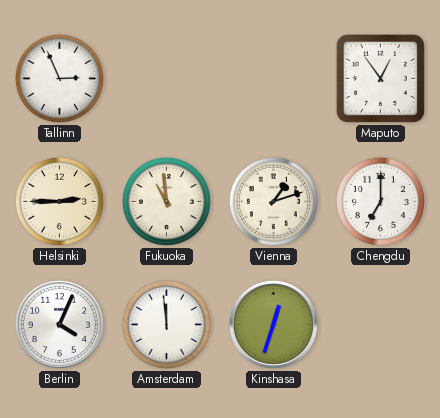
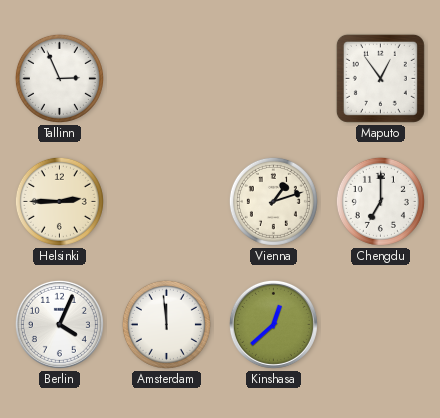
Fukuoka: 10:59 -> none (166, 201)
Kinshasa: 12:33 -> 12:38 (273, 324)
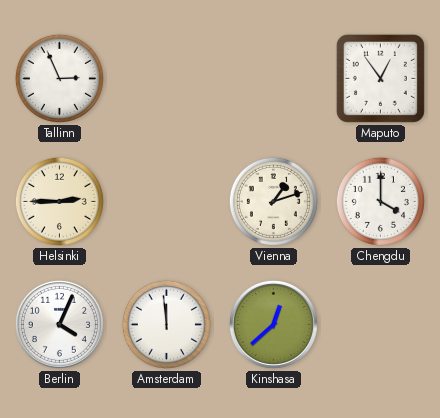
Chengdu: 7:00 -> 4:00 (380, 201)
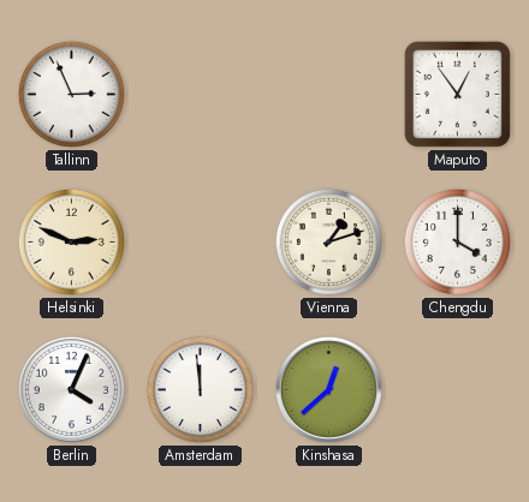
Helsinki: 2:45 -> 2:49 (71, 241)
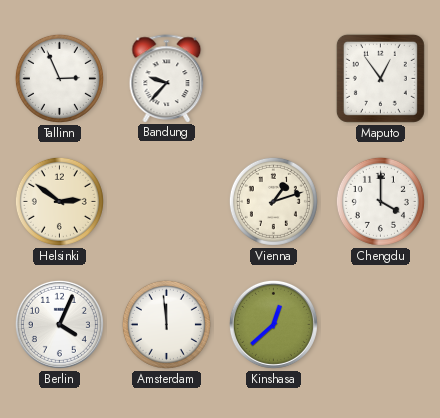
Bandung: none -> 9:37 (167, 78)
Helsinki: 2:49 -> 2:51 (59, 201)
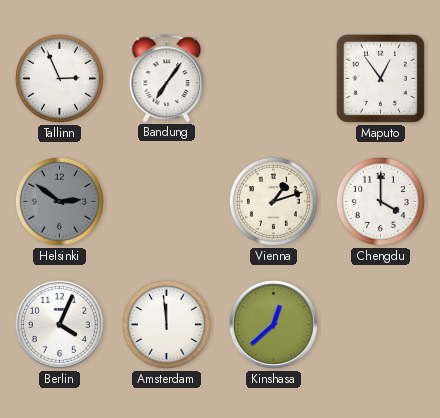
Bandung: 9:37 -> 7:06 (167, 78)
Helsinki dial: cream -> grey (59, 201)
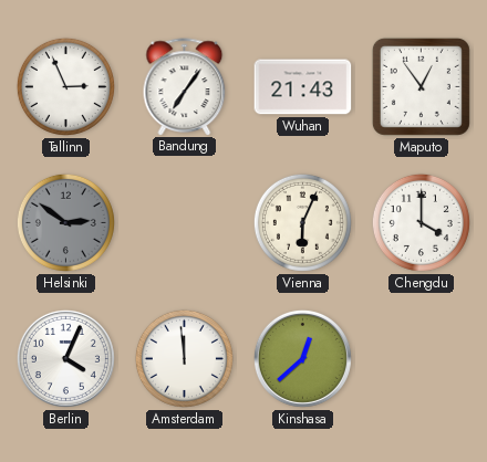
Wuhan: none -> 21:43 (303, 87)
Vienna: 1:12 -> 6:04 (302, 222)
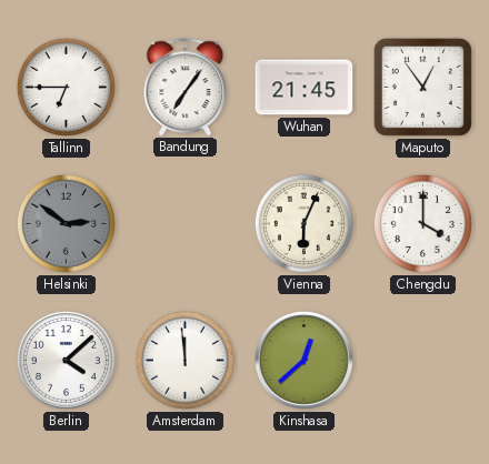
Tallinn: 2:56 -> 6:45 (66, 87)
Wuhan: 21:43 -> 21:45 (305, 88)
Berlin: 4:04 -> 4:08 (66, 360)
